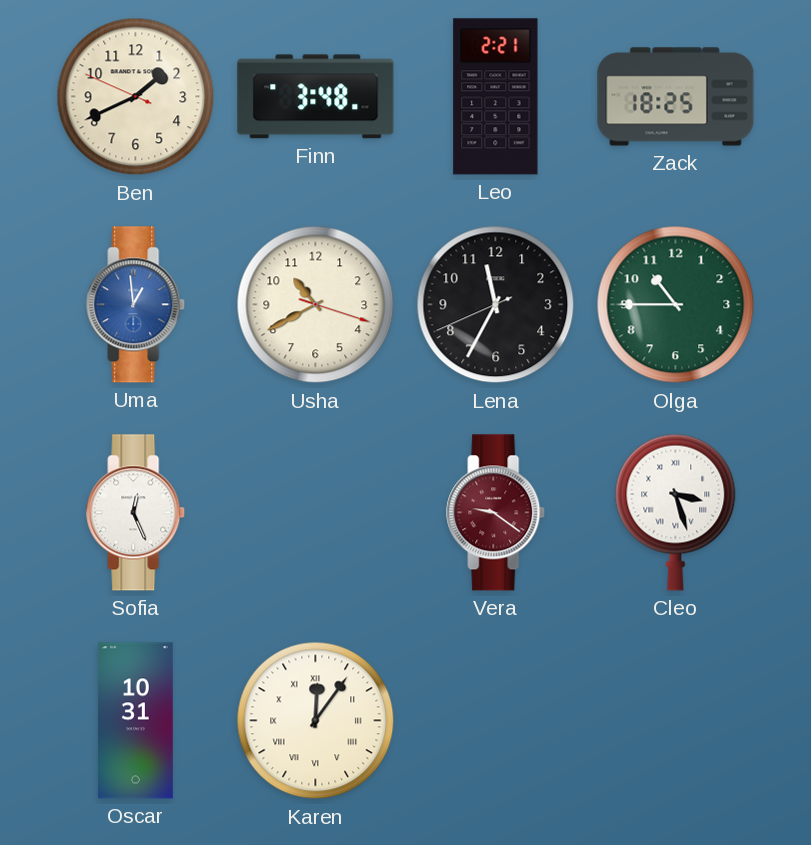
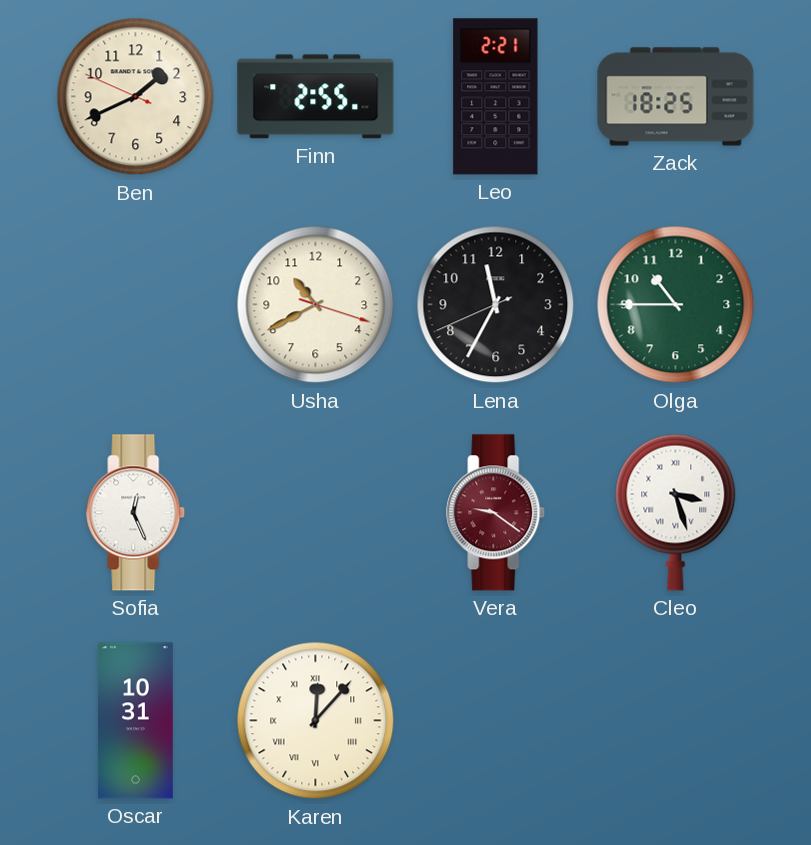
Finn: 3:48 -> 2:55 (316, 97)
Uma: 12:59 -> none (136, 305)
Karen: 12:06 -> 12:07 (316, 721)
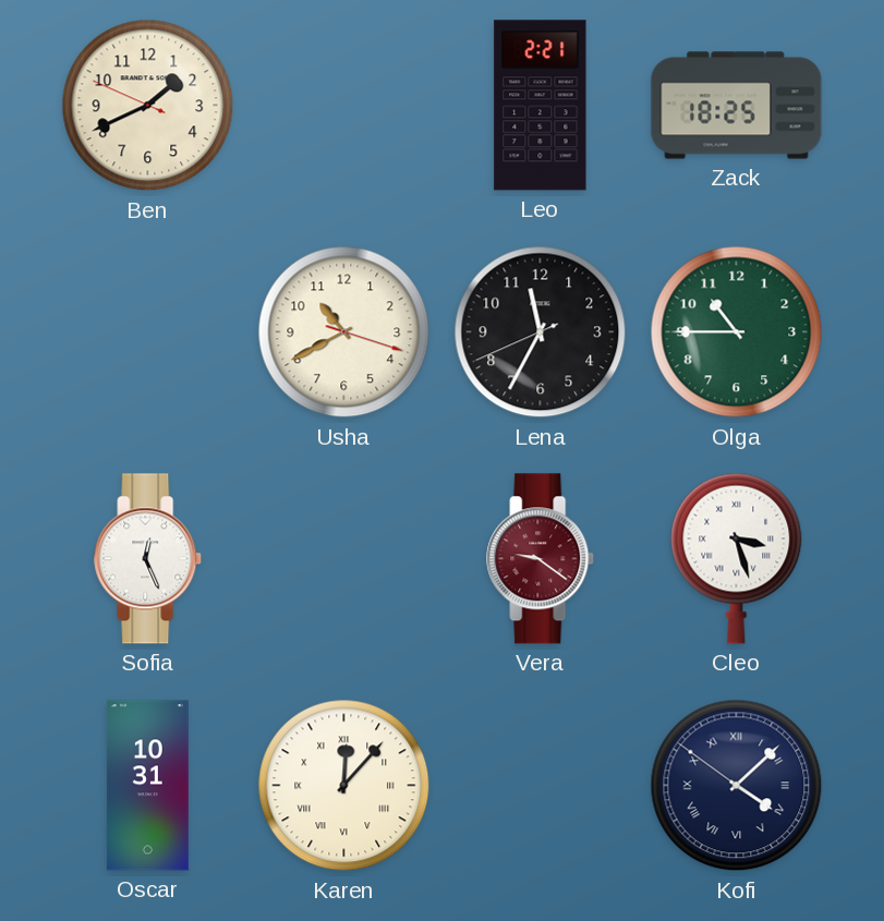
Finn: 2:55 -> none (316, 97)
Kofi: none -> 4:07 (737, 786)
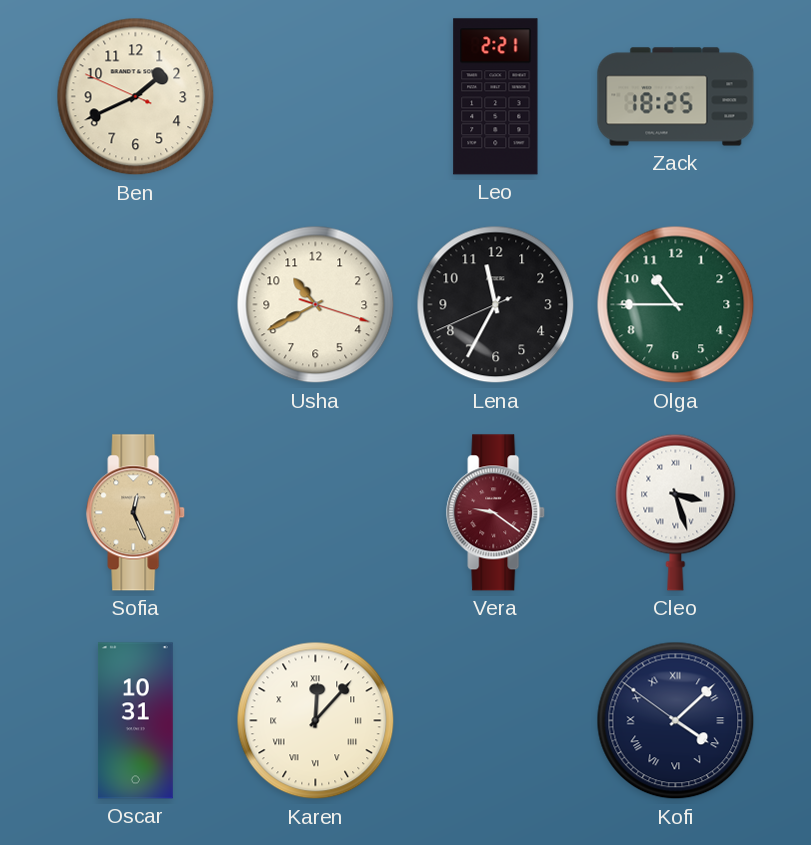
Sofia dial: white -> champagne (136, 513)
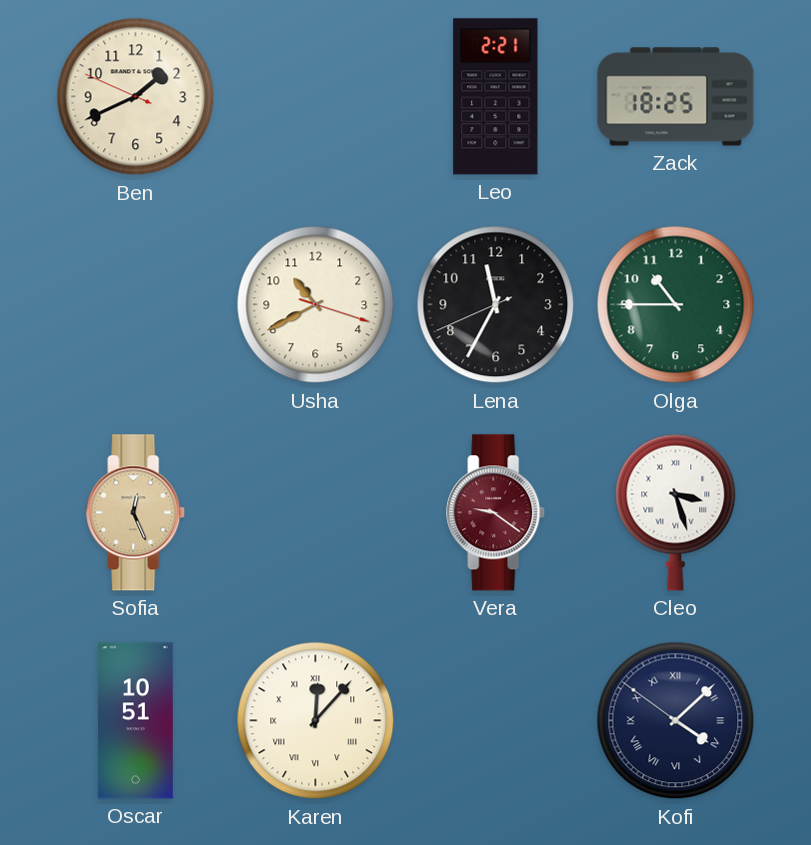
Oscar: 10:31 -> 10:51 (135, 721)
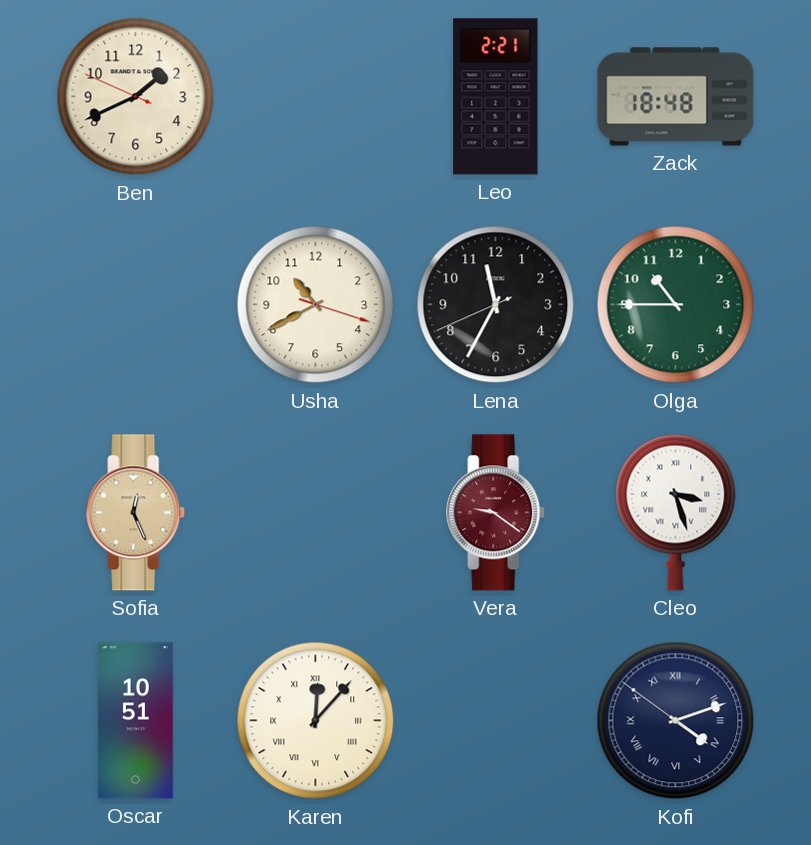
Zack: 18:25 -> 18:48 (676, 97)
Kofi: 4:07 -> 4:11 (676, 721)
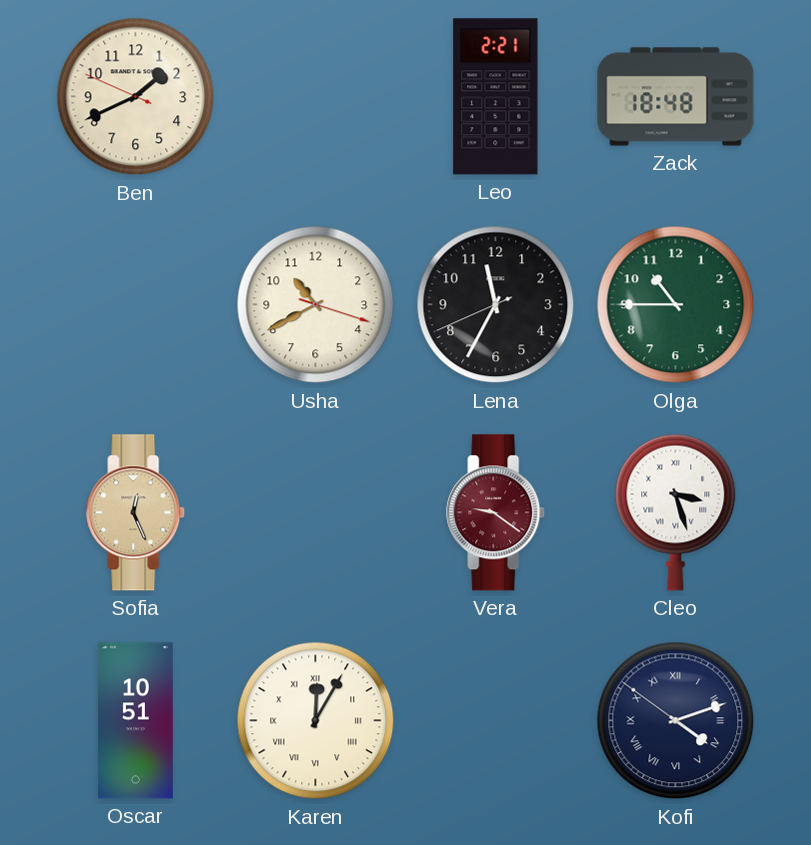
Karen: 12:07 -> 12:05 (316, 721)
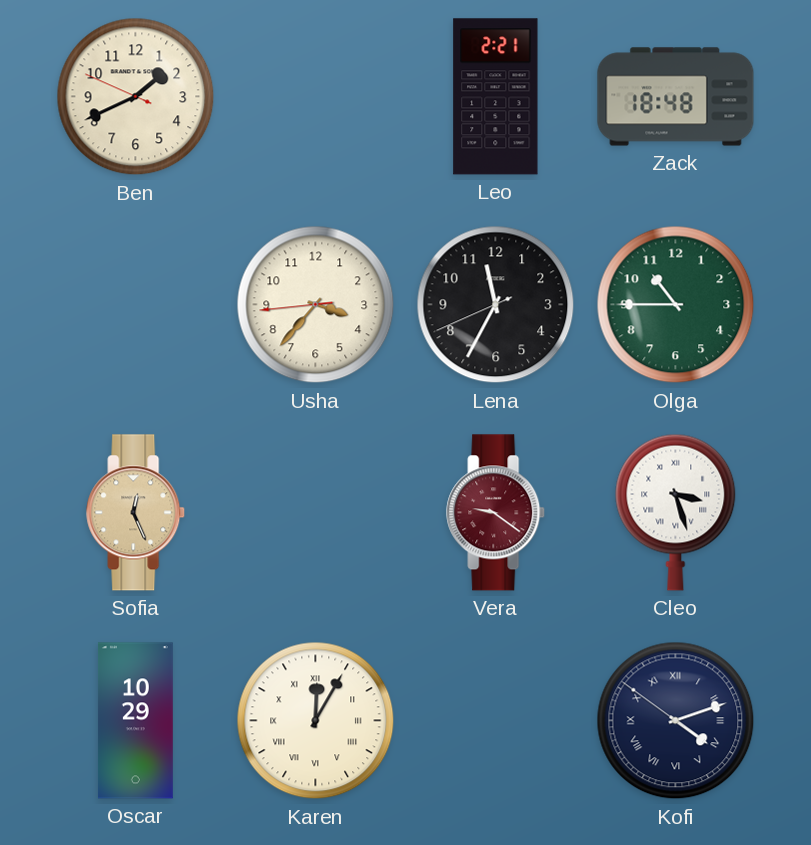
Usha: 10:40 -> 3:36 (316, 305)
Oscar: 10:51 -> 10:29 (135, 721)
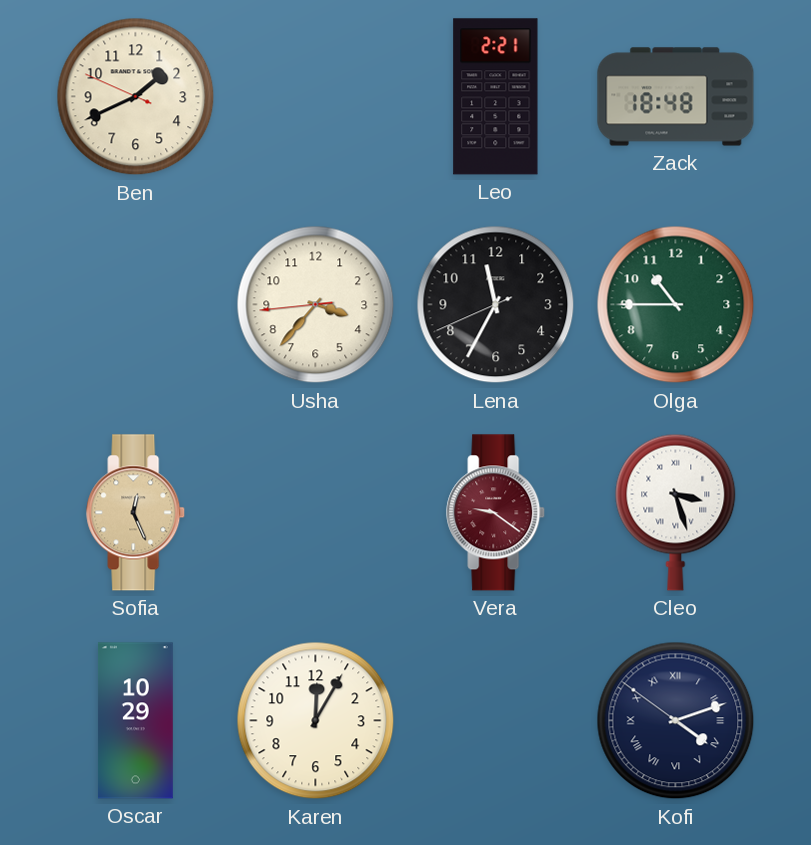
Karen numerals: Roman -> Arabic (316, 721)
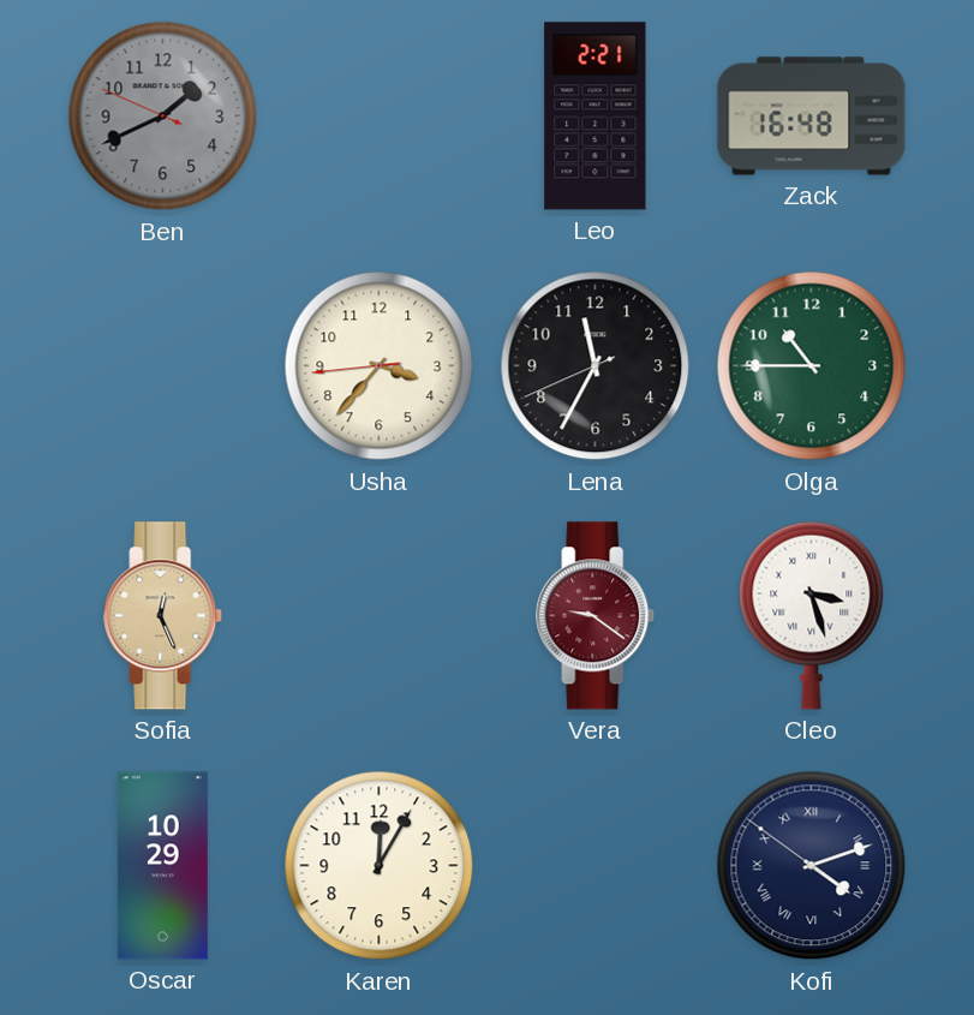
Ben dial: cream -> grey (163, 117)
Zack: 18:48 -> 16:48 (812, 117)
